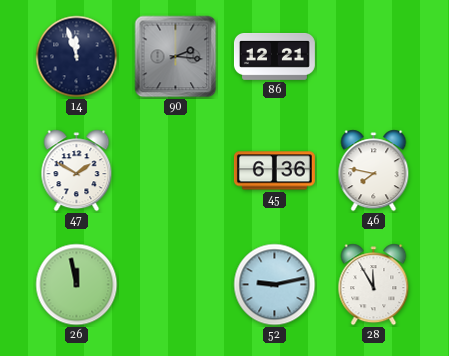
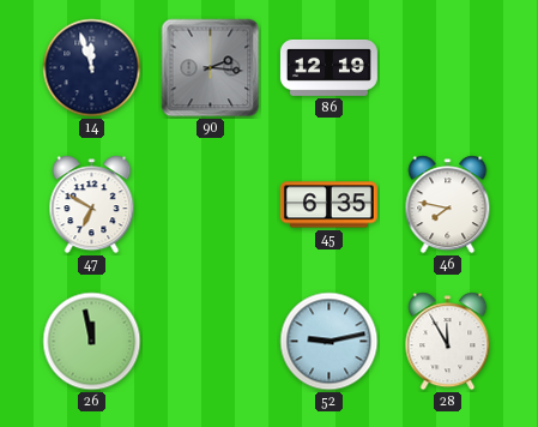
86: 12:21 -> 12:19 (328, 67)
47: 1:50 -> 6:50 (92, 205)
45: 6:36 -> 6:35 (328, 205)
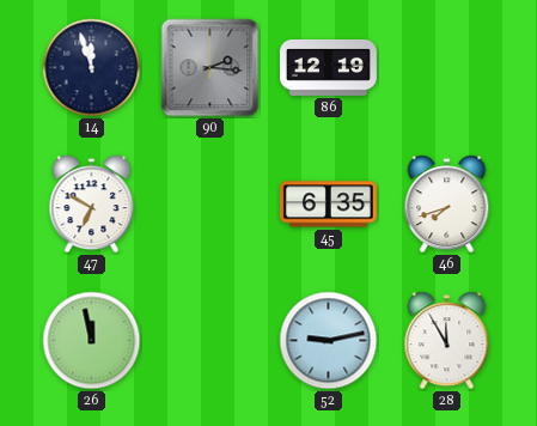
46: 7:47 -> 7:42 (447, 205)
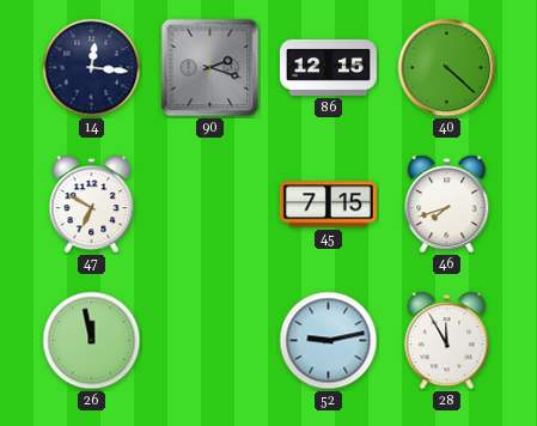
14: 11:57 -> 12:16 (92, 68)
90: 2:16 -> 2:18 (210, 68)
86: 12:19 -> 12:15 (328, 67)
40: none -> 4:22 (447, 68)
45: 6:35 -> 7:15 (328, 205)
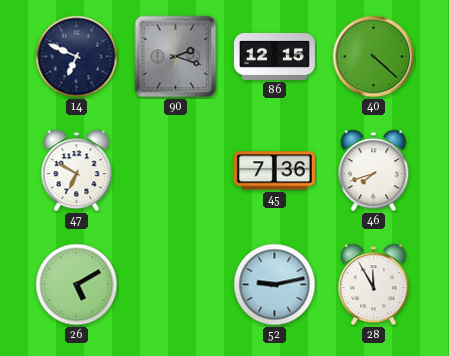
14: 12:16 -> 6:49 (77, 57)
45: 7:15 -> 7:36 (274, 171)
26: 11:58 -> 5:10 (77, 285)
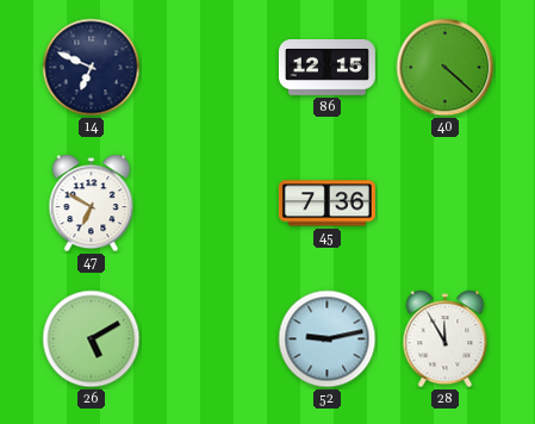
90: 2:18 -> none (176, 57)
46: 7:42 -> none (374, 171)
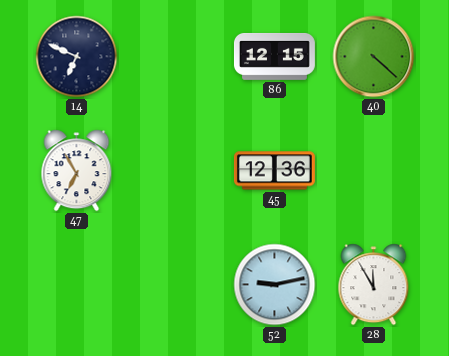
47: 6:50 -> 6:55 (77, 171)
45: 7:36 -> 12:36 (274, 171)
26: 5:10 -> none (92, 339)
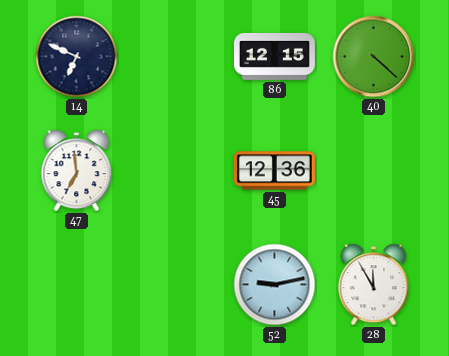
47: 6:55 -> 6:59 (77, 171)
